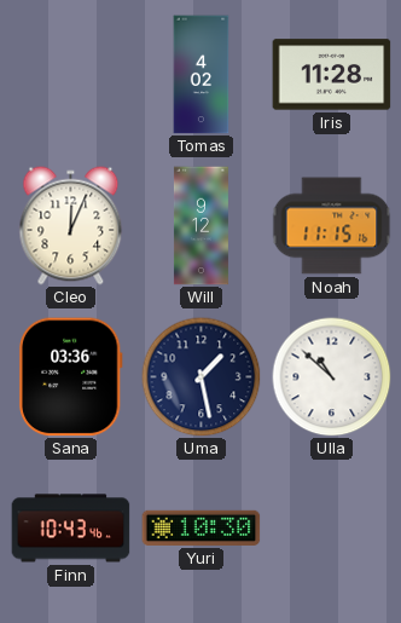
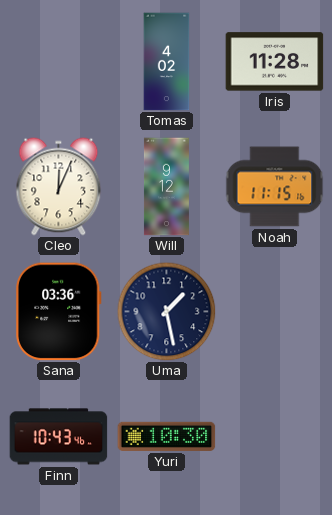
Ulla: 10:52 -> none (332, 377)
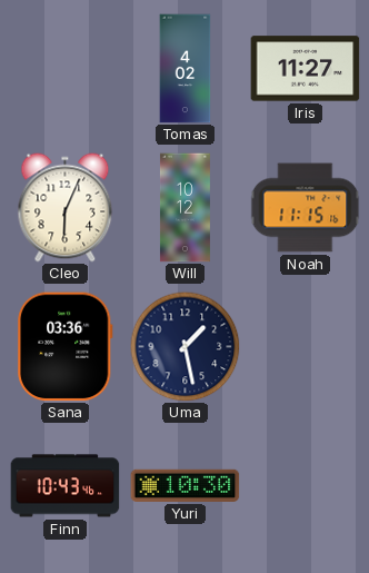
Iris: 11:28 -> 11:27 (306, 69)
Cleo: 12:04 -> 6:04 (66, 208)
Will: 9:12 -> 10:12 (184, 208)
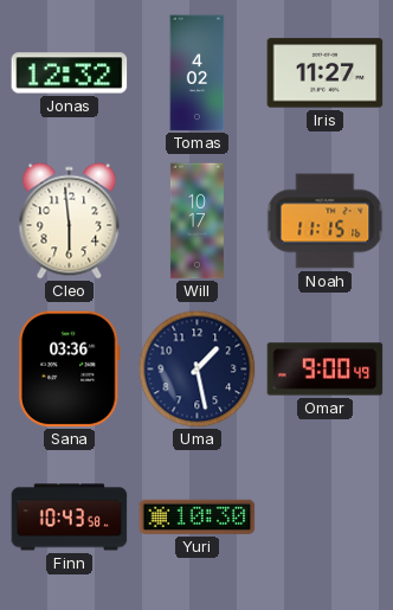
Jonas: none -> 12:32 (70, 73)
Cleo: 6:04 -> 5:59 (70, 221)
Will: 10:12 -> 10:17 (196, 221)
Omar: none -> 9:00 (326, 370)
Finn: 10:43:46 -> 10:43:58 (70, 518)
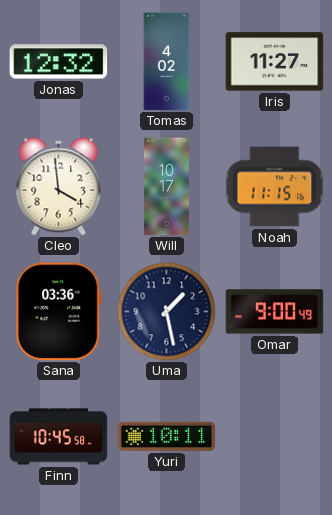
Cleo: 5:59 -> 3:59 (59, 187)
Finn: 10:43 -> 10:45 (59, 437)
Yuri: 10:30 -> 10:11 (167, 436)
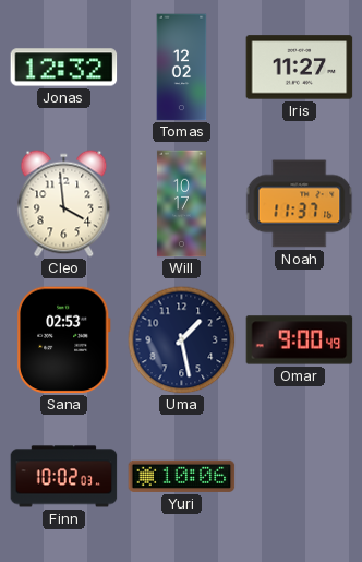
Tomas: 4:02 -> 12:02 (182, 68)
Noah: 11:15 -> 11:37 (300, 204)
Sana: 03:36 -> 02:53 (63, 340)
Finn: 10:45 -> 10:02 (64, 477)
Yuri: 10:11 -> 10:06 (182, 476)
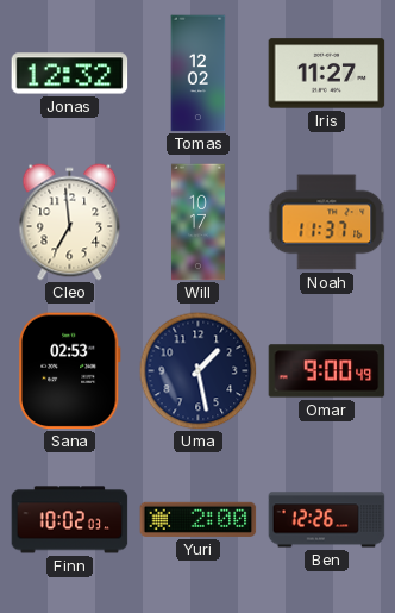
Cleo: 3:59 -> 6:59 (70, 223)
Yuri: 10:06 -> 2:00 (199, 519)
Ben: none -> 12:26 (327, 520)
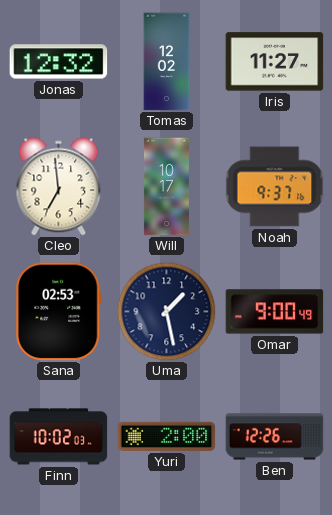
Noah: 11:37 -> 9:37 (275, 187)
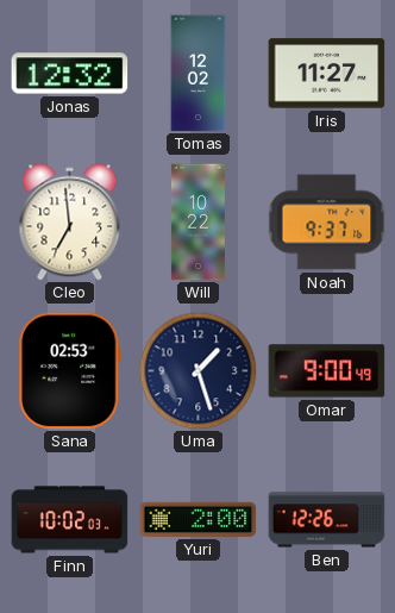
Will: 10:17 -> 10:22 (197, 223)
Uma: 1:28 -> 1:27 (199, 371)
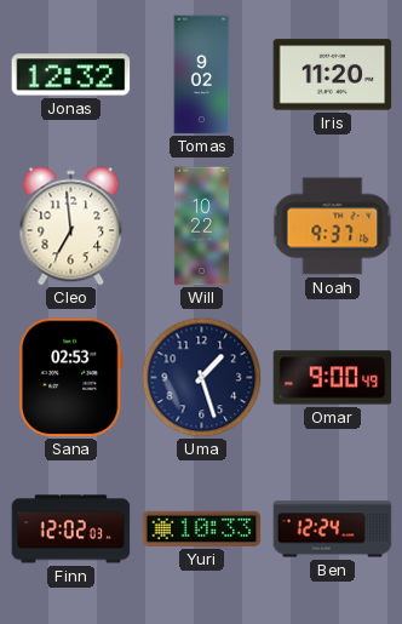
Tomas: 12:02 -> 9:02 (202, 75)
Iris: 11:27 -> 11:20 (333, 75)
Finn: 10:02 -> 12:02 (71, 529)
Yuri: 2:00 -> 10:33 (202, 528)
Ben: 12:26 -> 12:24 (333, 529)
